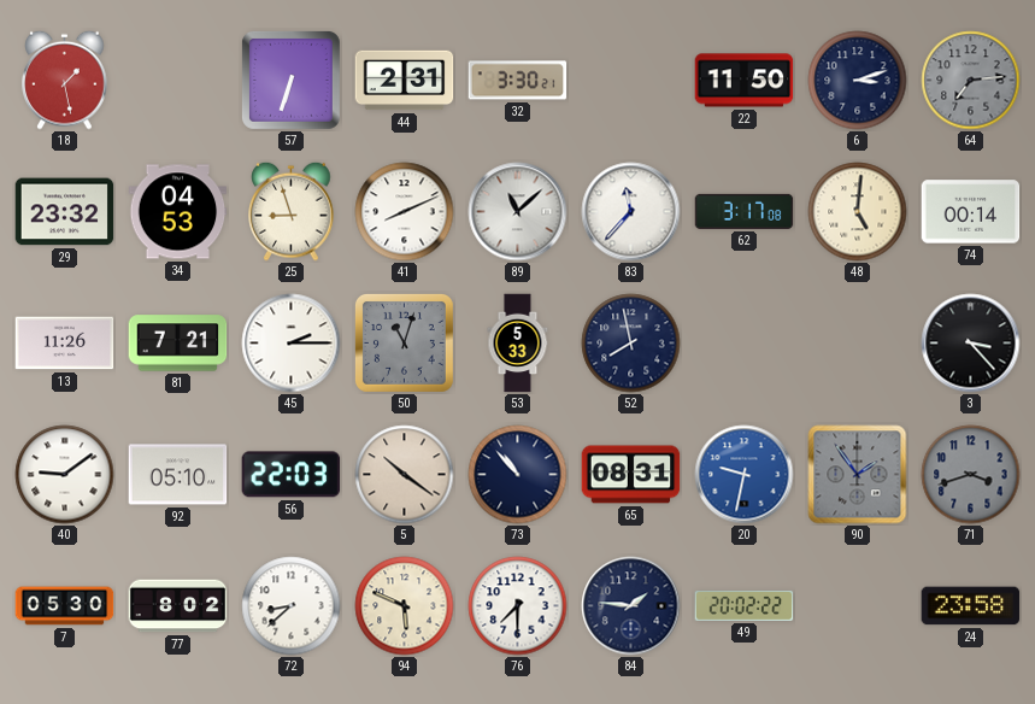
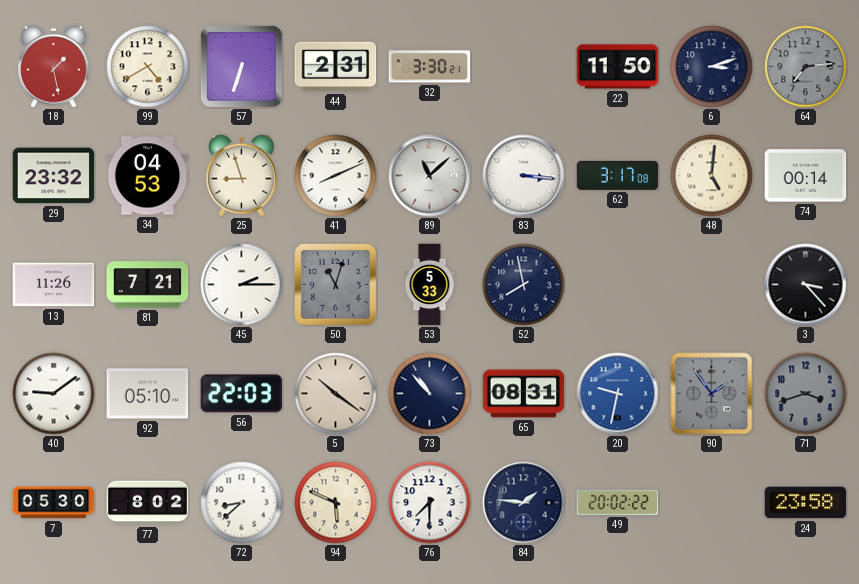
99: none -> 4:40 (148, 67)
83: 11:37 -> 3:16 (524, 176)
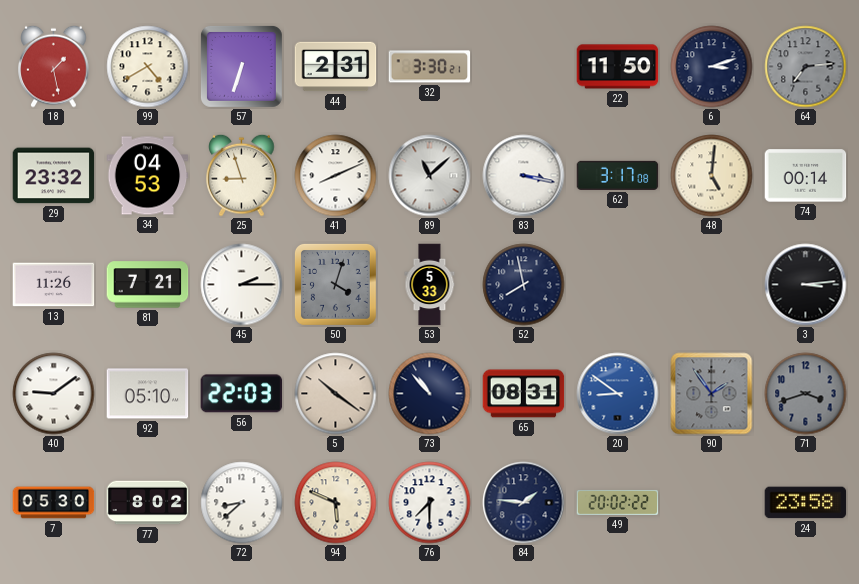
83: 3:16 -> 3:17 (524, 176)
50: 11:03 -> 4:03 (335, 284)
3: 3:23 -> 3:14 (806, 285)
20: 9:32 -> 8:51 (618, 394)
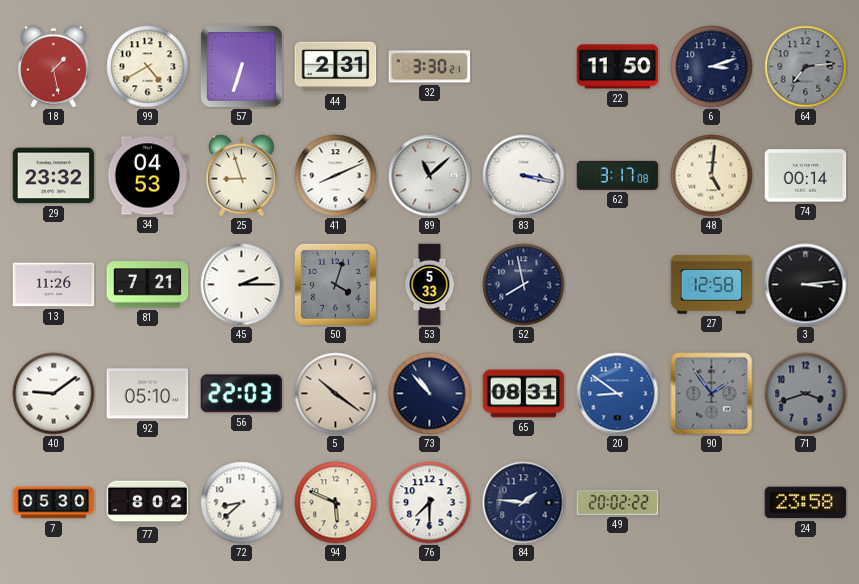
27: none -> 12:58 (712, 285)
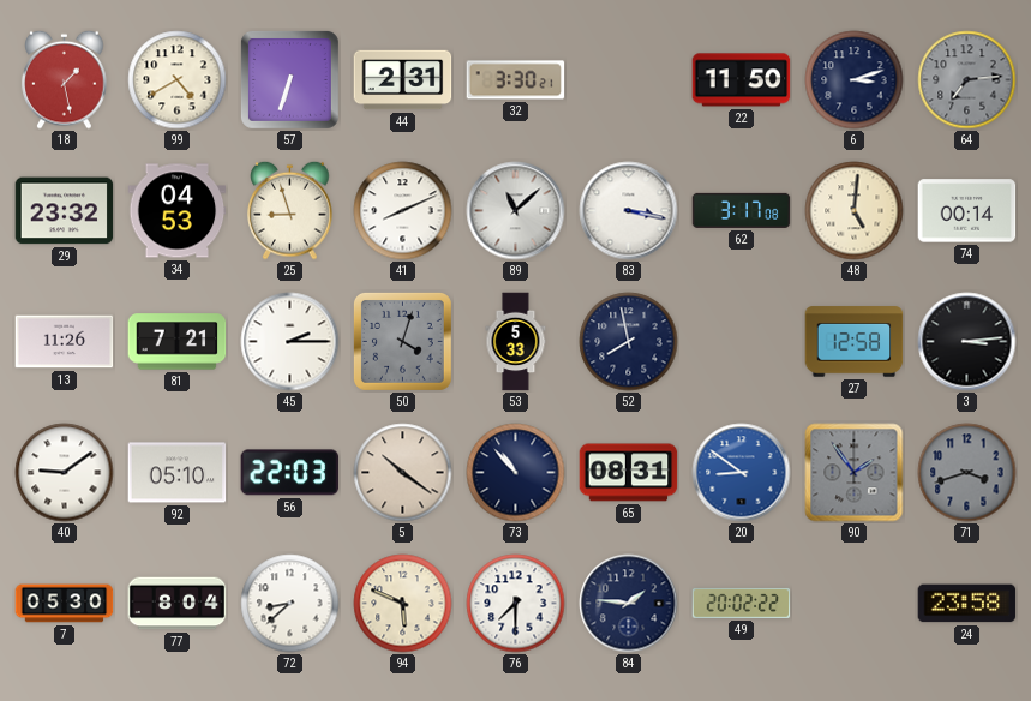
77: 8:02 -> 8:04 (178, 604)
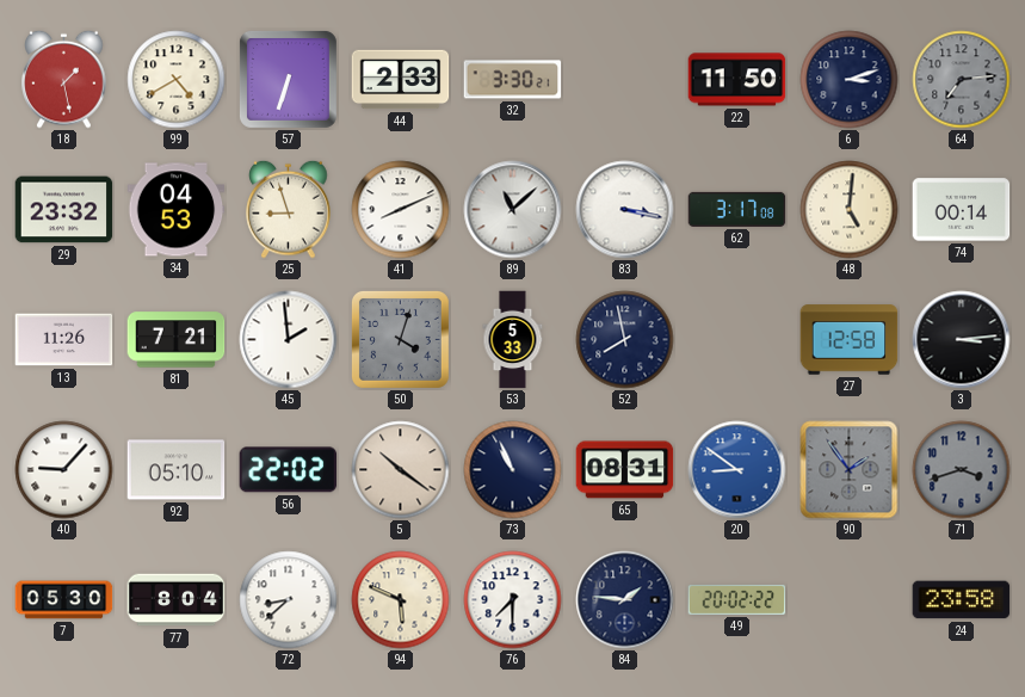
44: 2:31 -> 2:33 (401, 80)
45: 2:15 -> 1:59 (289, 340)
40: 9:09 -> 9:07 (64, 470)
56: 22:03 -> 22:02 (289, 470)
73: 10:53 -> 10:56 (513, 470)
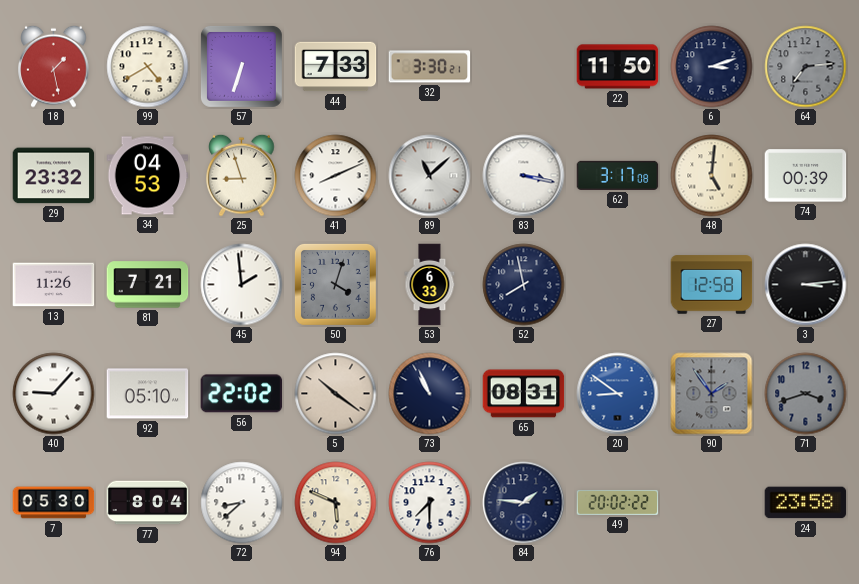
44: 2:33 -> 7:33 (336, 67)
74: 00:14 -> 00:39 (806, 176)
53: 5:33 -> 6:33 (430, 285)
